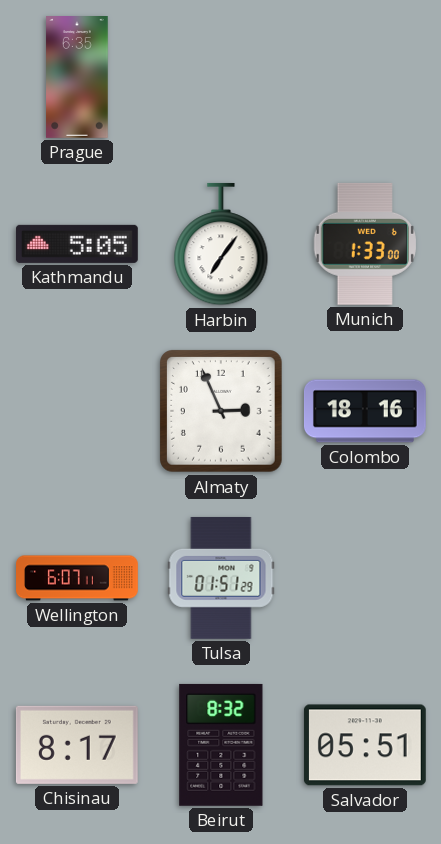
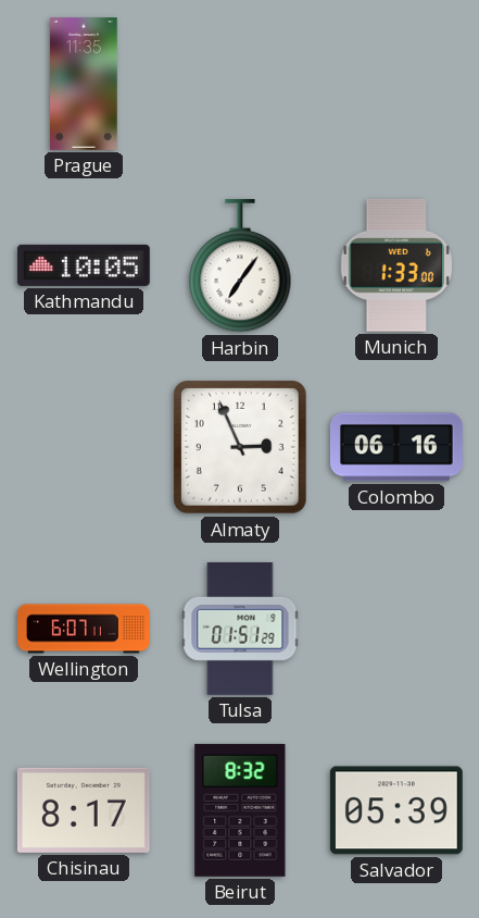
Prague: 6:35 -> 11:35 (84, 85)
Kathmandu: 5:05 -> 10:05 (84, 265)
Colombo: 18:16 -> 06:16 (396, 447)
Salvador: 05:51 -> 05:39 (396, 810)
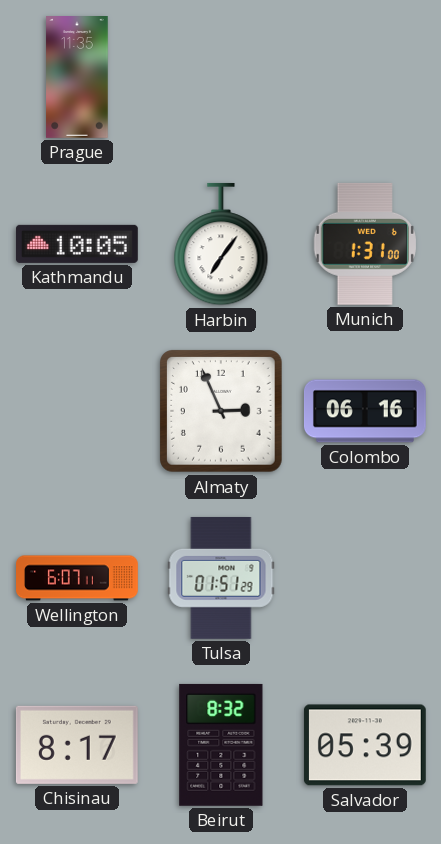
Munich: 1:33 -> 1:31 (365, 244)
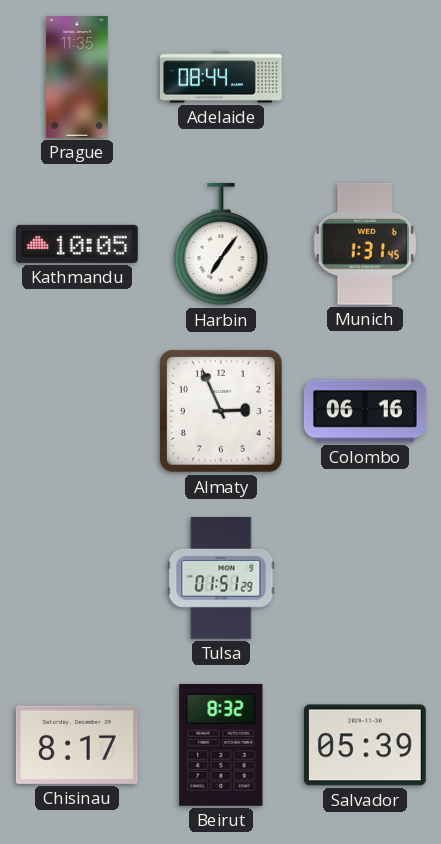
Adelaide: none -> 08:44 (222, 77)
Munich: 1:31:00 -> 1:31:45 (365, 244)
Wellington: 6:07 -> none (78, 578)
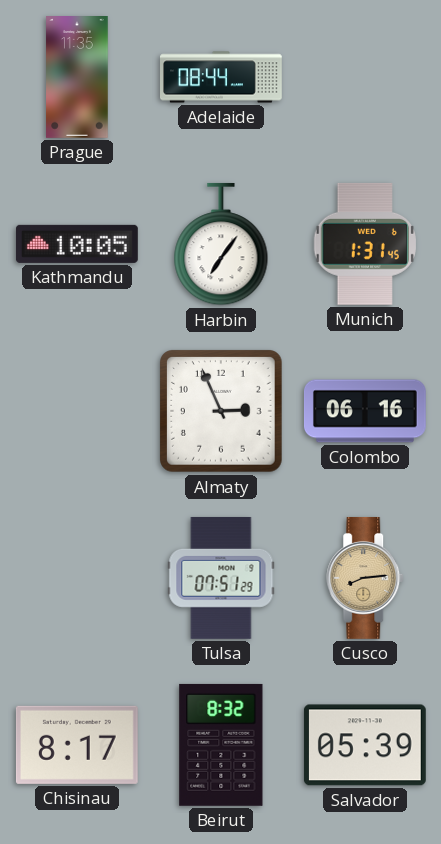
Tulsa: 01:51 -> 07:51 (221, 578)
Cusco: none -> 8:14 (366, 578)
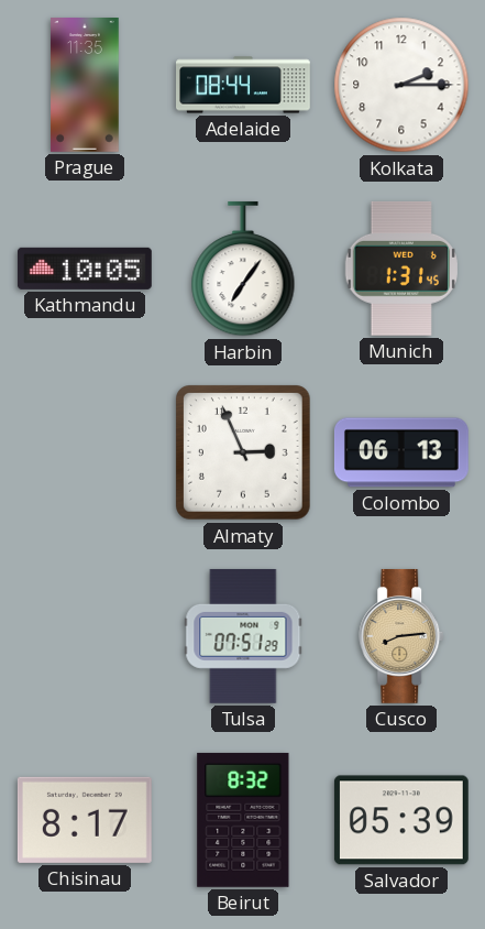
Kolkata: none -> 2:15 (401, 85)
Colombo: 06:16 -> 06:13 (401, 452)
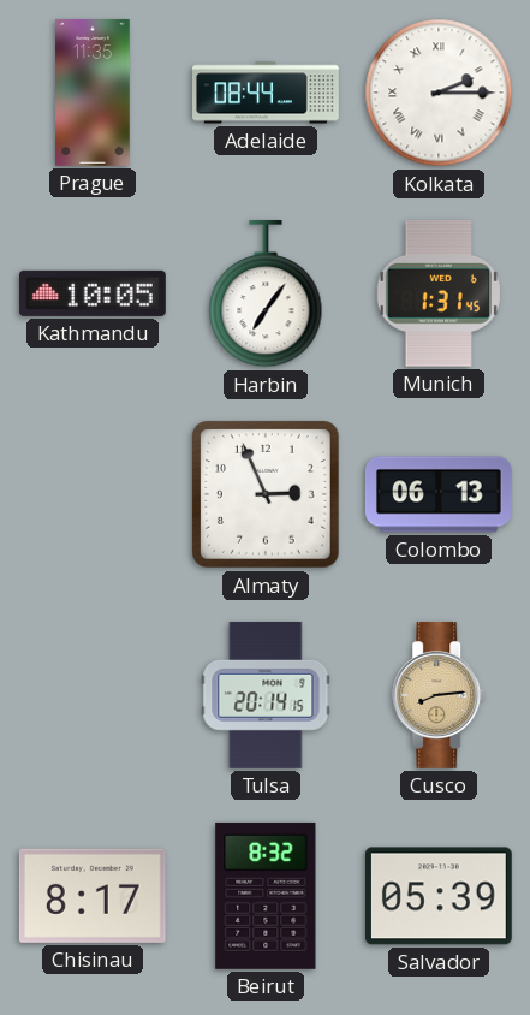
Kolkata numerals: Arabic -> Roman (439, 93)
Tulsa: 07:51 -> 20:14 (266, 695)
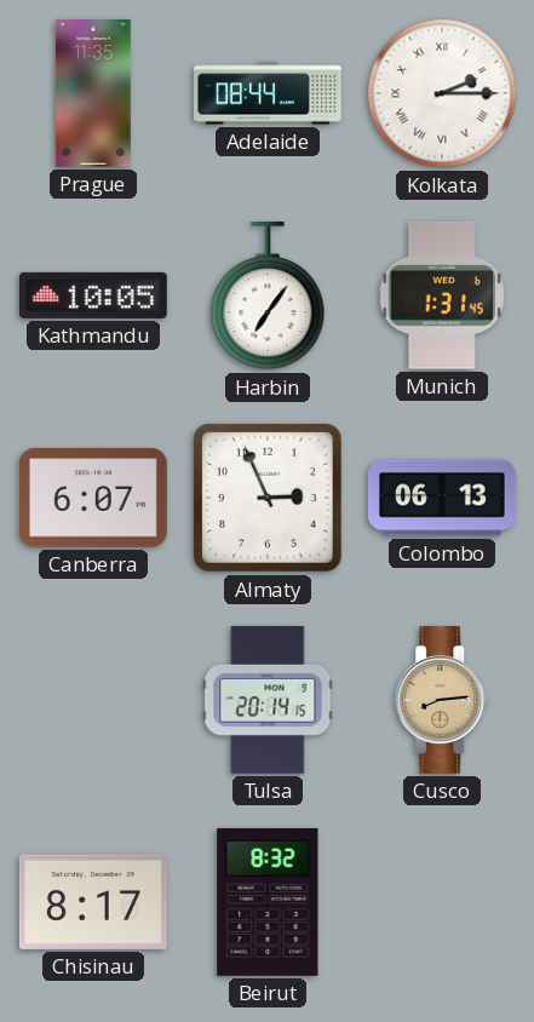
Canberra: none -> 6:07 (93, 498)
Salvador: 05:39 -> none (439, 896)
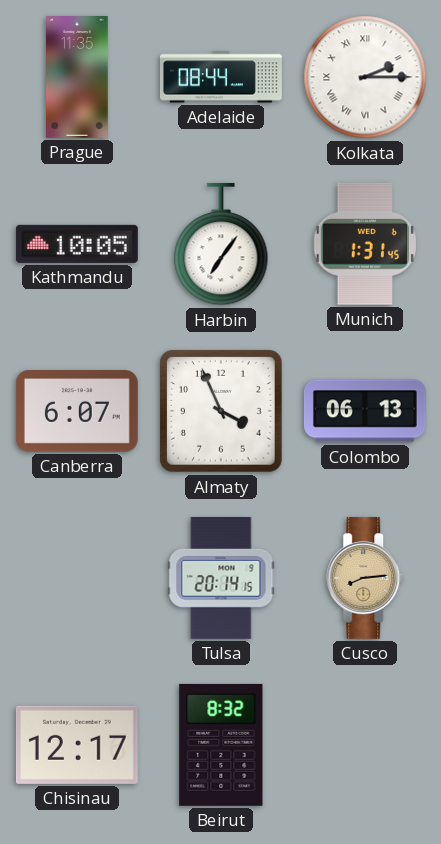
Almaty: 2:56 -> 3:56 (222, 412)
Chisinau: 8:17 -> 12:17 (77, 745)
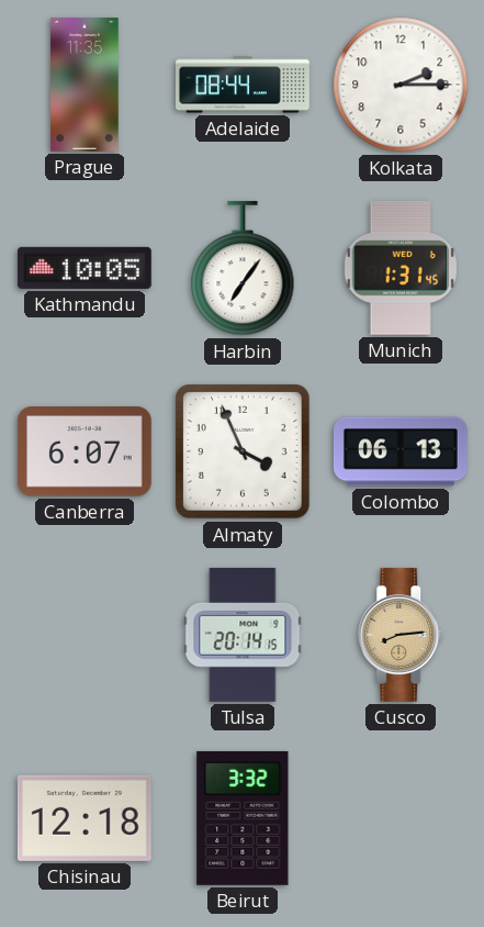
Kolkata numerals: Roman -> Arabic (401, 85)
Chisinau: 12:17 -> 12:18 (85, 818)
Beirut: 8:32 -> 3:32 (243, 818)
